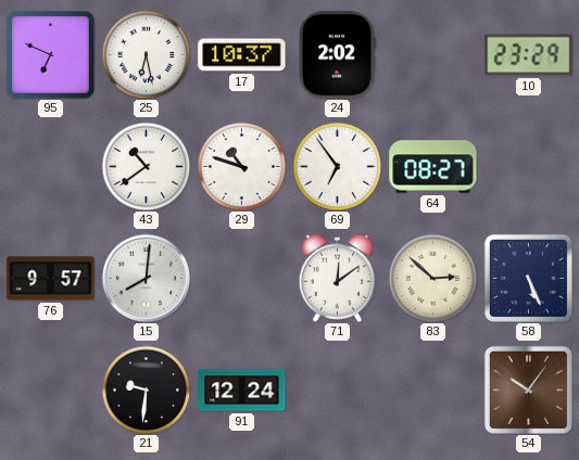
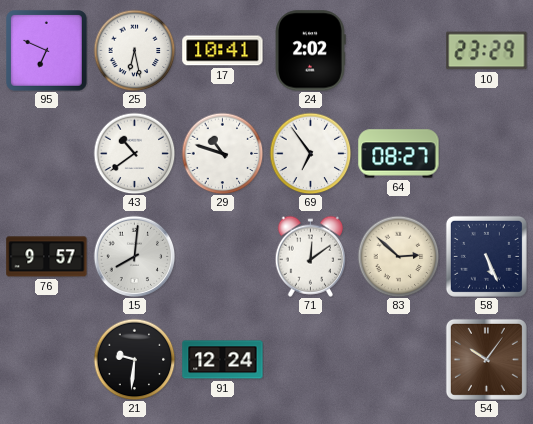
17: 10:37 -> 10:41 (223, 51)
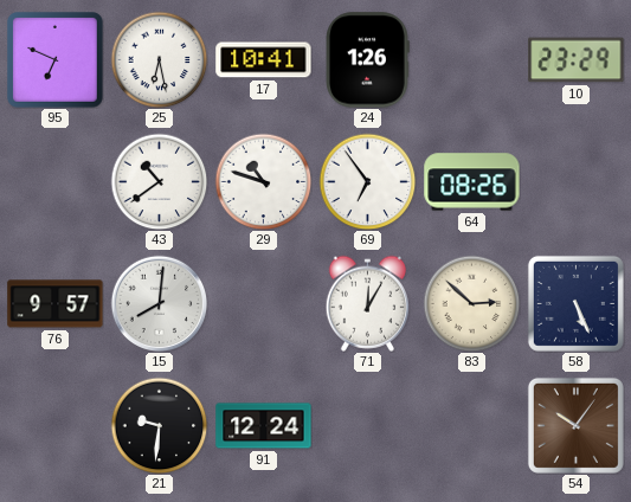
24: 2:02 -> 1:26 (367, 60)
64: 08:27 -> 08:26 (472, 182)
71: 12:09 -> 12:05 (367, 303)
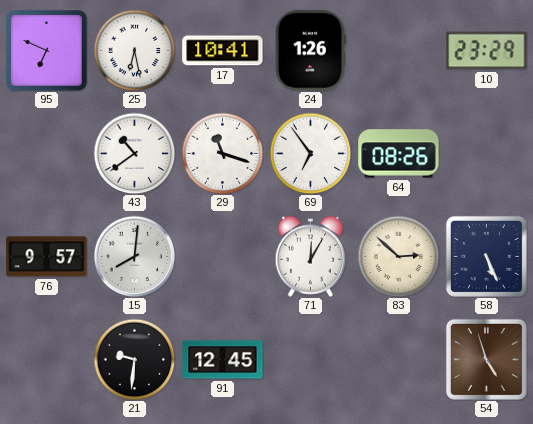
29: 10:48 -> 11:18 (222, 153)
91: 12:24 -> 12:45 (223, 360)
54: 10:06 -> 4:57 (486, 359)
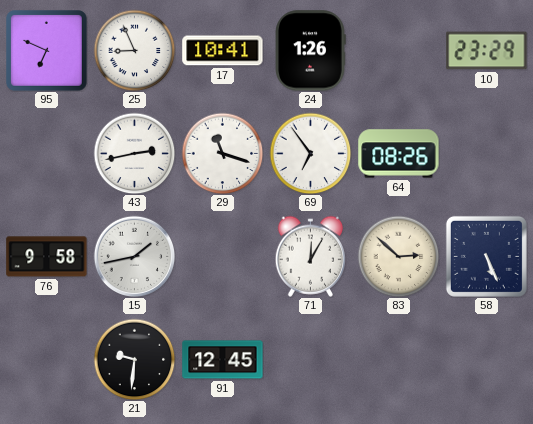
25: 6:28 -> 8:56 (134, 50)
43: 10:39 -> 2:43 (134, 153)
76: 9:57 -> 9:58 (47, 257)
15: 8:01 -> 1:43 (134, 256)
54: 4:57 -> none (486, 359)
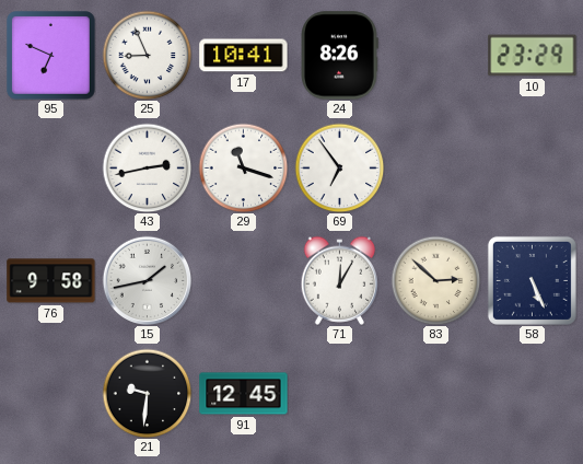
24: 1:26 -> 8:26 (339, 56)
64: 08:26 -> none (399, 154)
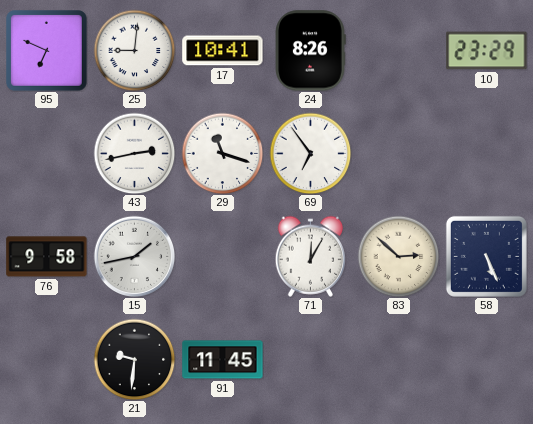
25: 8:56 -> 9:01 (134, 50)
91: 12:45 -> 11:45 (223, 360)
